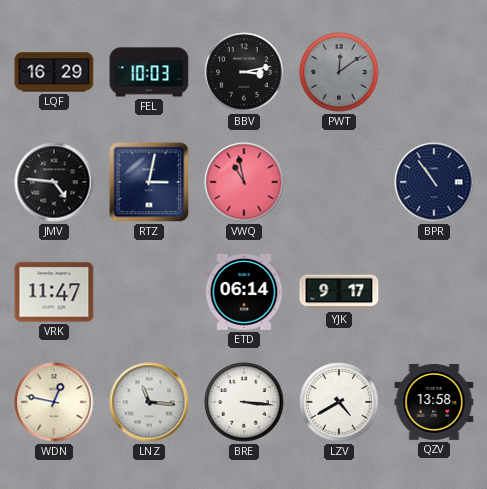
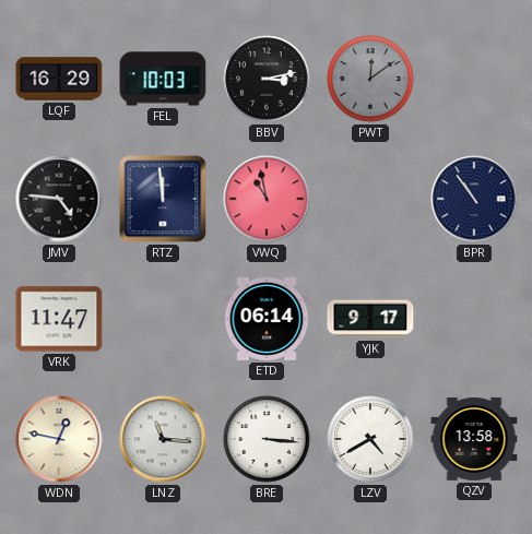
RTZ: 3:02 -> 11:59 (163, 199)
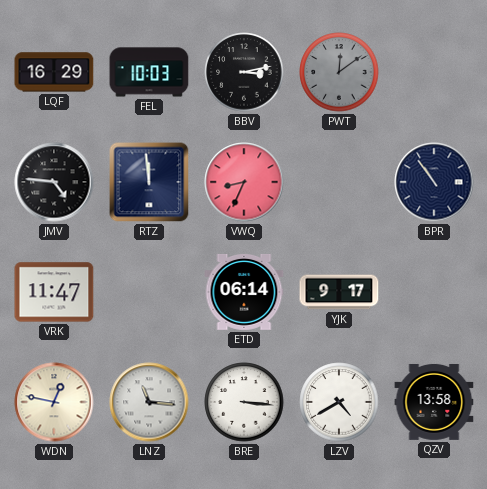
VWQ: 10:58 -> 8:34 (244, 182)
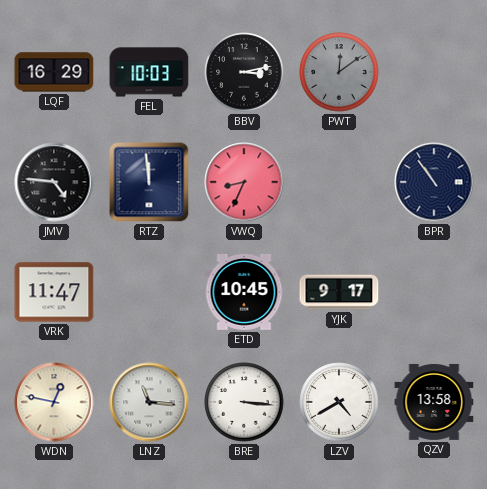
ETD: 06:14 -> 10:45 (244, 292)
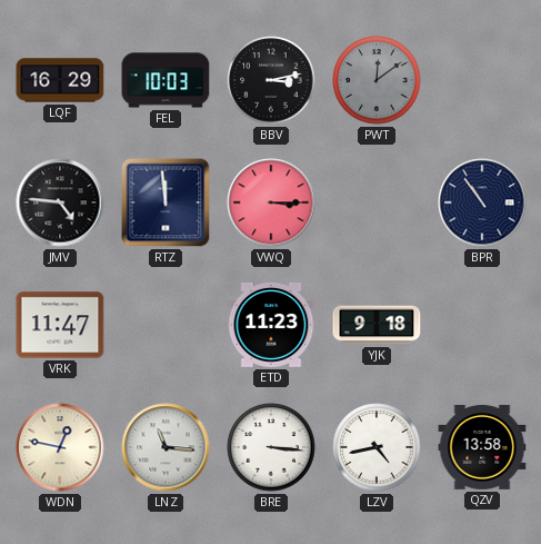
VWQ: 8:34 -> 3:15 (271, 202)
ETD: 10:45 -> 11:23 (271, 325)
YJK: 9:17 -> 9:18 (377, 325)
LZV: 4:40 -> 4:43 (377, 447)
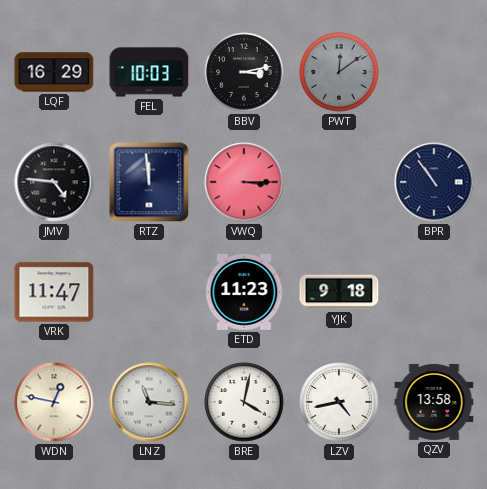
BRE: 3:16 -> 4:02 (244, 402)
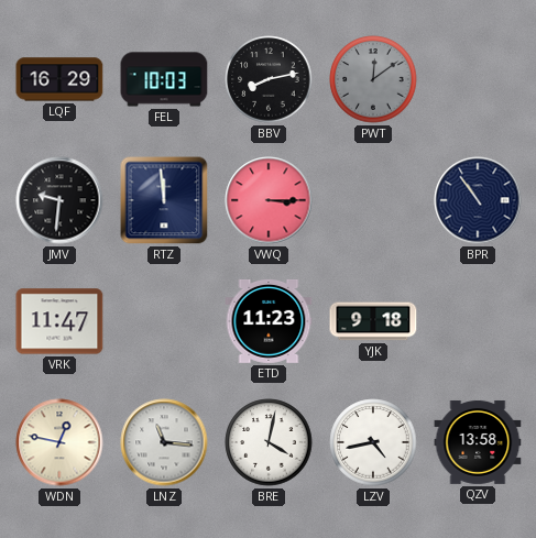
BBV: 3:13 -> 8:13 (269, 79)
JMV: 4:46 -> 9:31 (59, 200)
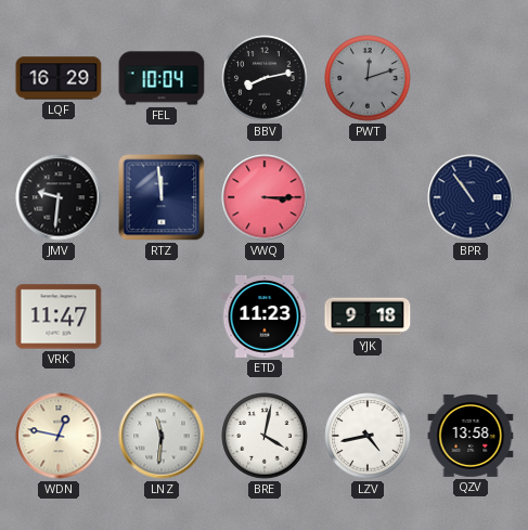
FEL: 10:03 -> 10:04 (162, 78)
PWT: 12:09 -> 12:12 (368, 78)
LNZ: 11:16 -> 11:31 (162, 436)
